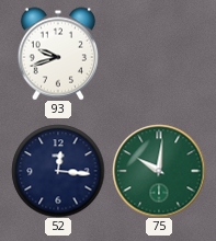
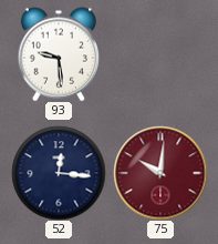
93: 9:42 -> 9:29 (58, 54)
75 dial: green -> burgundy (160, 173)
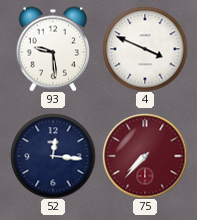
4: none -> 3:49 (145, 49)
75: 10:01 -> 7:37 (145, 156)
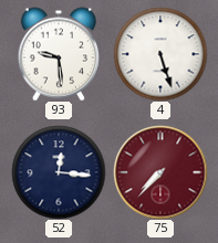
4: 3:49 -> 5:27 (160, 54)
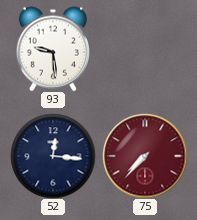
4: 5:27 -> none (160, 54)
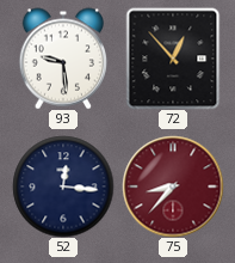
72: none -> 12:53 (173, 59)
75: 7:37 -> 8:37 (173, 186)
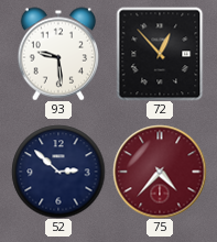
52: 12:16 -> 2:52 (58, 172)
75: 8:37 -> 4:37 (160, 172)
